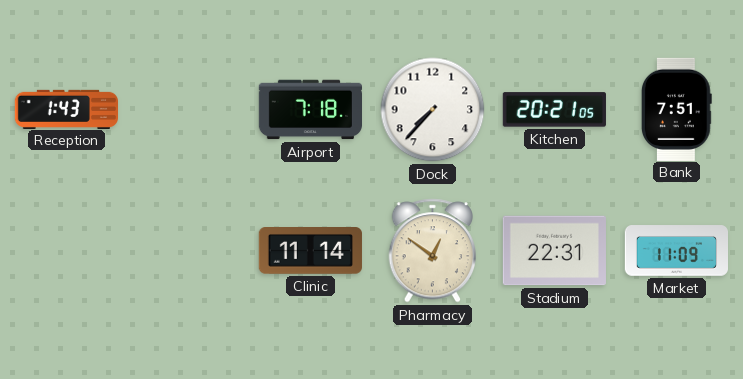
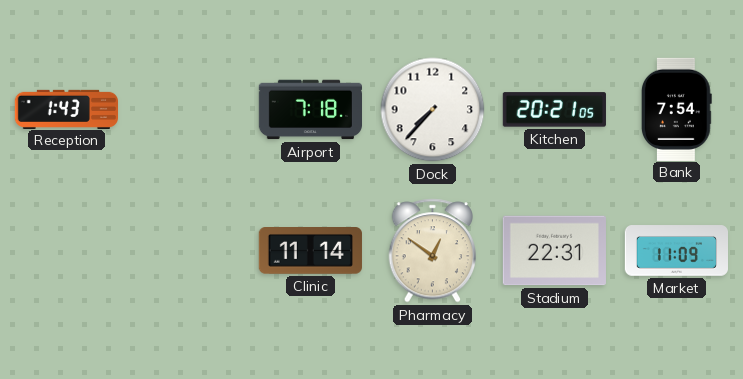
Bank: 7:51 -> 7:54 (676, 109)
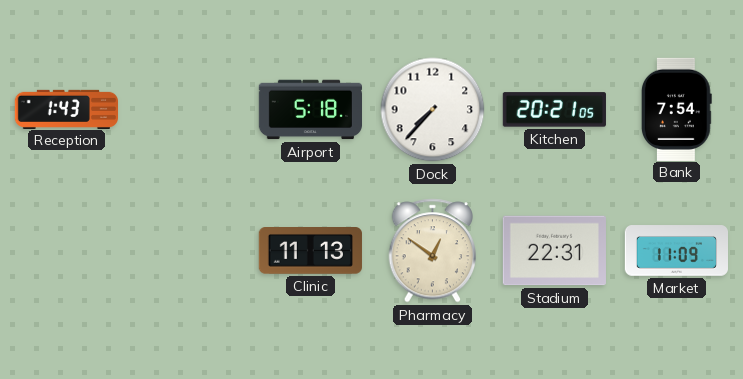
Airport: 7:18 -> 5:18 (310, 110)
Clinic: 11:14 -> 11:13 (310, 251)
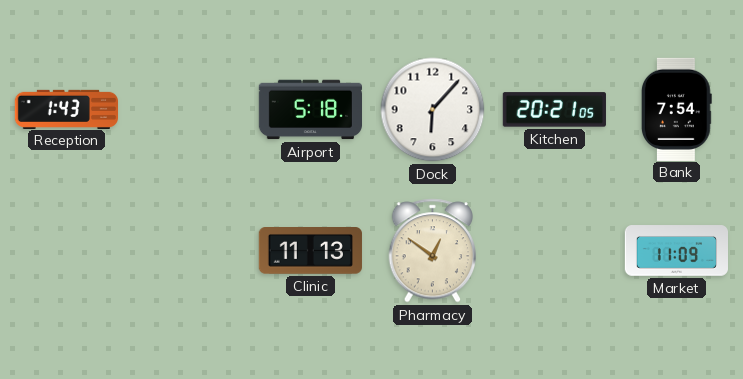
Dock: 7:37 -> 6:07 (433, 110)
Stadium: 22:31 -> none (554, 251)
